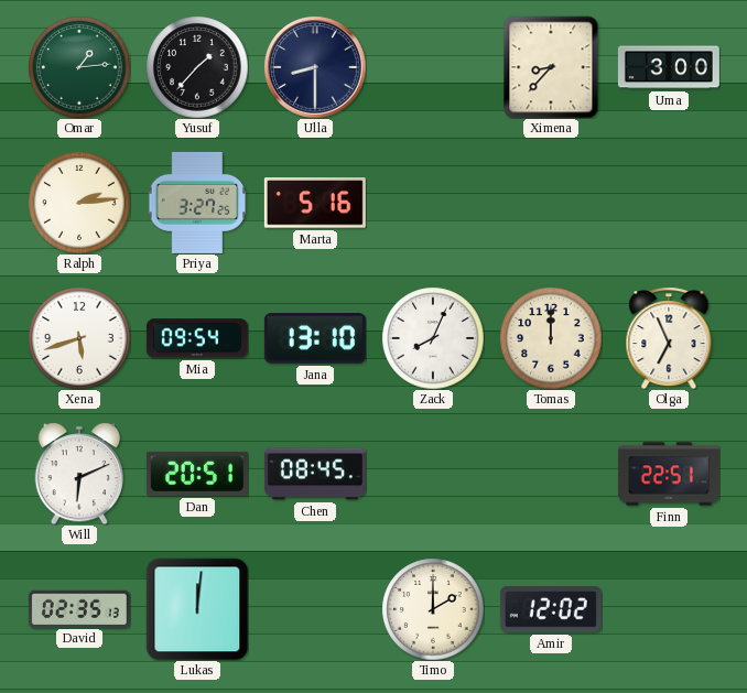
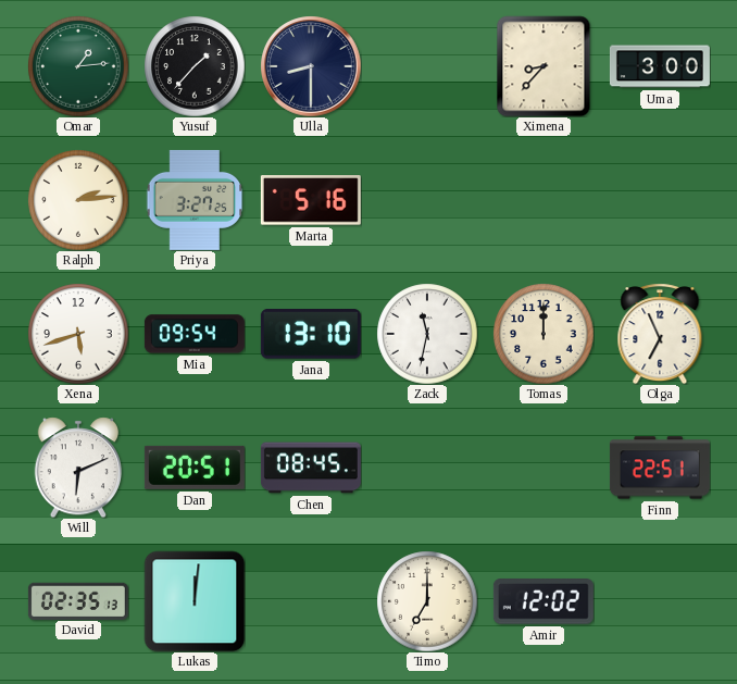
Zack: 8:04 -> 11:32 (427, 334)
Timo: 2:00 -> 7:00 (427, 601)
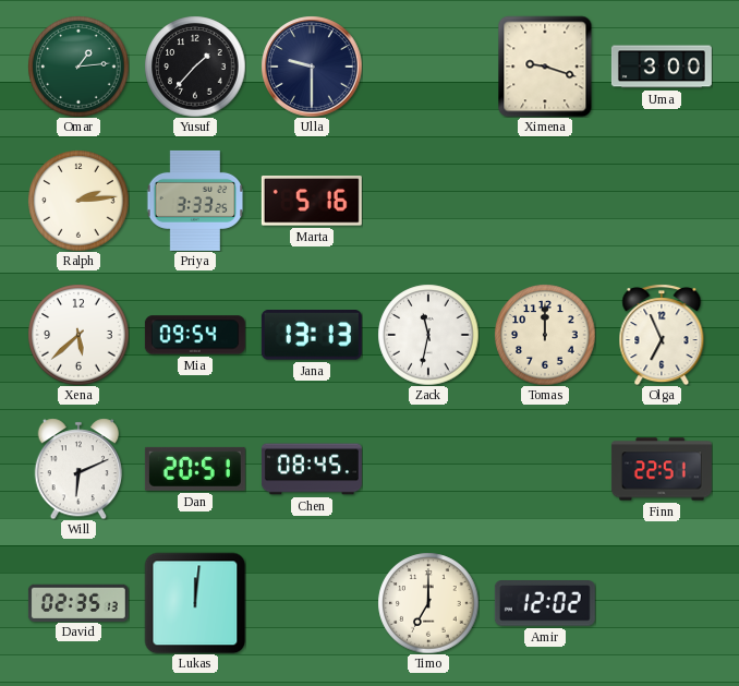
Ulla: 8:30 -> 9:30 (312, 67)
Ximena: 8:37 -> 9:18 (545, 67)
Priya: 3:27 -> 3:33 (195, 201)
Xena: 5:42 -> 5:38 (78, 335)
Jana: 13:10 -> 13:13 (312, 335)
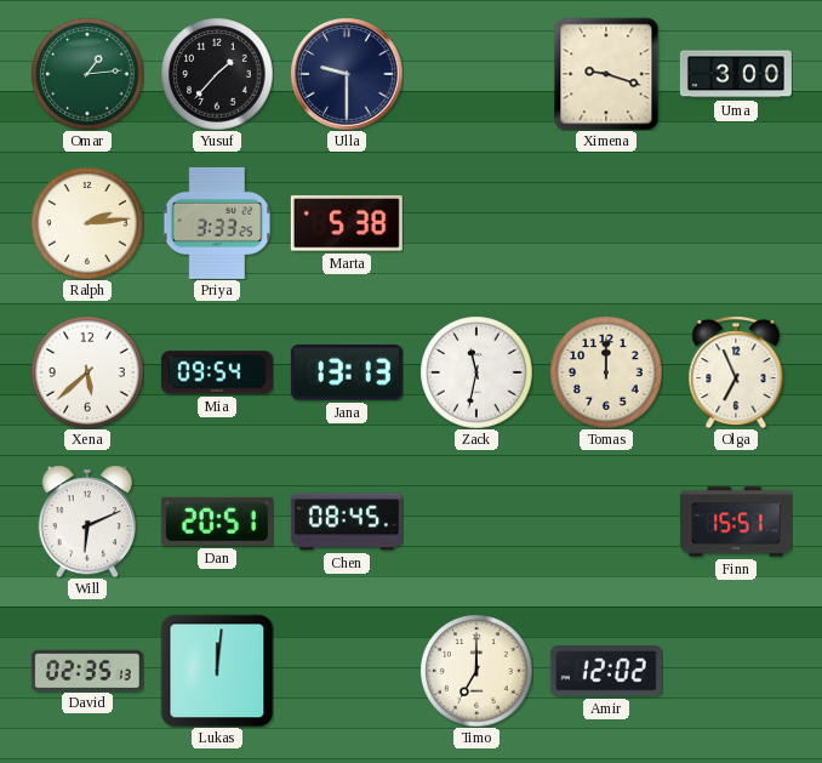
Marta: 5:16 -> 5:38 (347, 223)
Finn: 22:51 -> 15:51 (736, 522)
